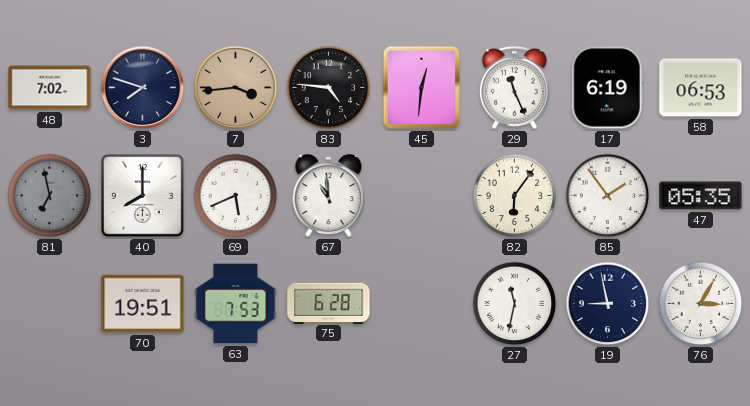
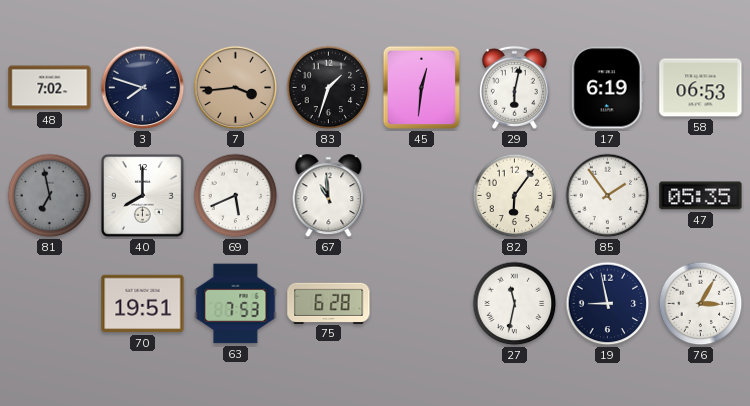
83: 4:46 -> 1:33 (329, 88)
29: 11:26 -> 6:02 (514, 87)
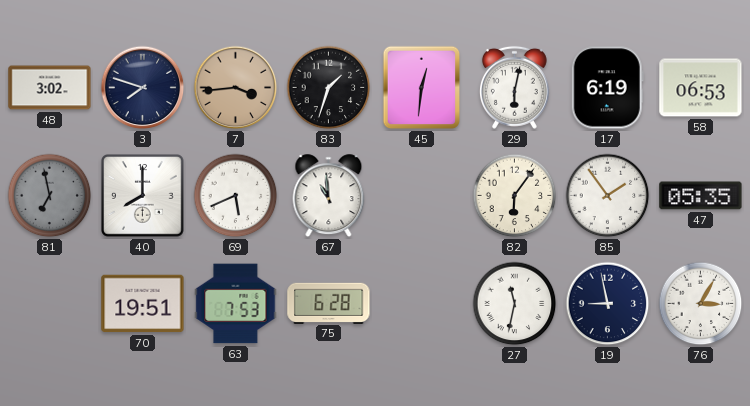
48: 7:02 -> 3:02 (50, 88)
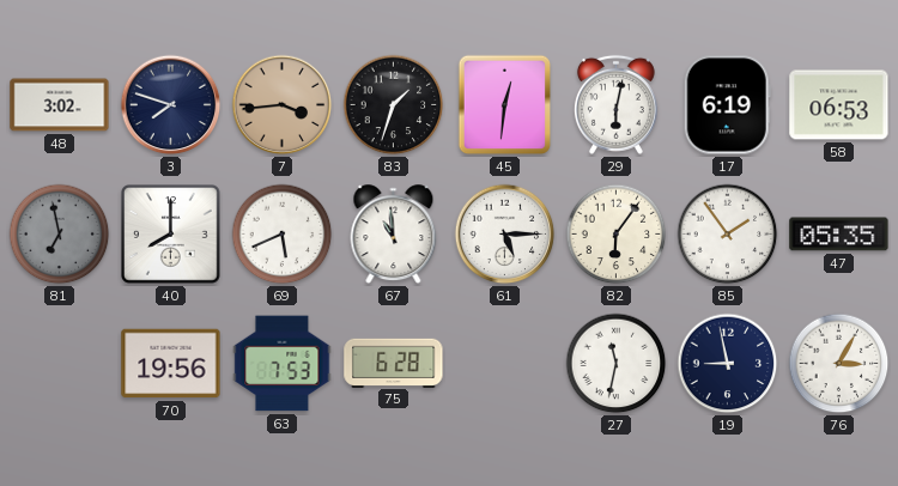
61: none -> 5:15 (505, 235)
70: 19:51 -> 19:56 (171, 364)
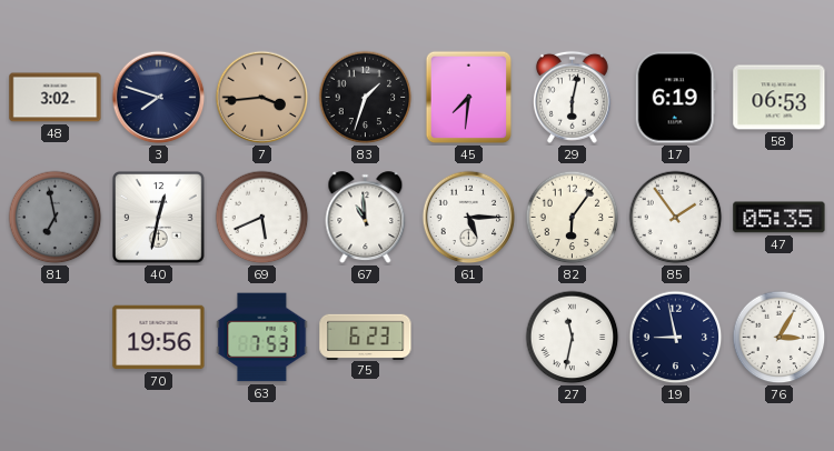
45: 12:31 -> 7:31 (469, 98)
40: 8:00 -> 12:32 (159, 218)
75: 6:28 -> 6:23 (366, 337)
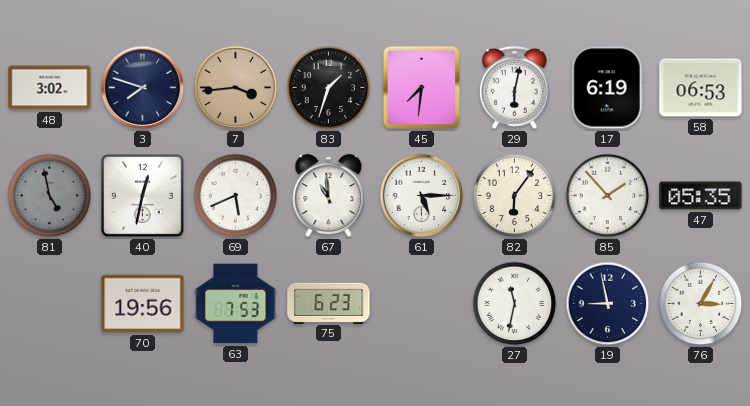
81: 6:58 -> 4:58 (50, 196)
85: 1:54 -> 1:53 (608, 196)
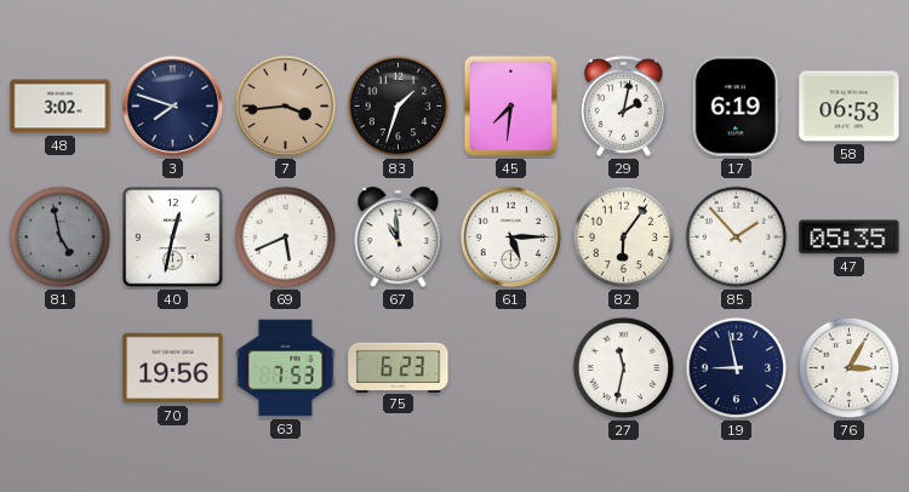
29: 6:02 -> 2:02 (623, 105)
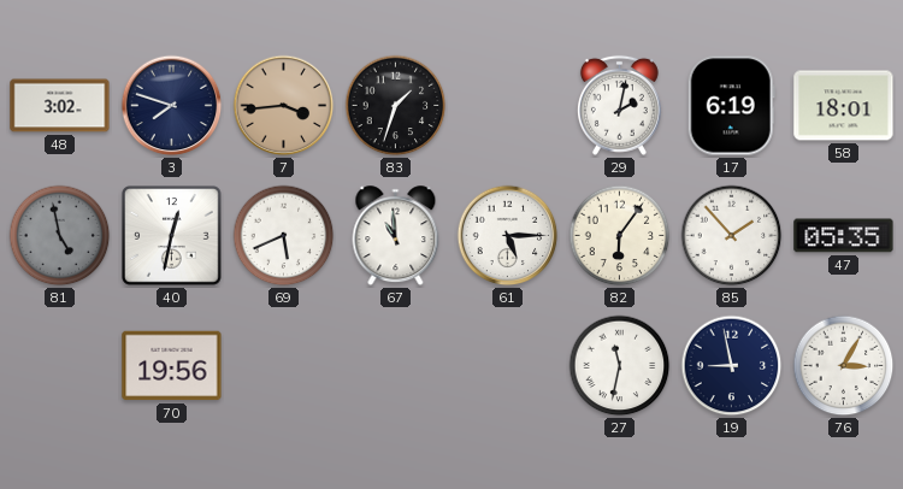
45: 7:31 -> none (511, 107)
58: 06:53 -> 18:01 (844, 106)
63: 7:53 -> none (286, 368)
75: 6:23 -> none (399, 367)
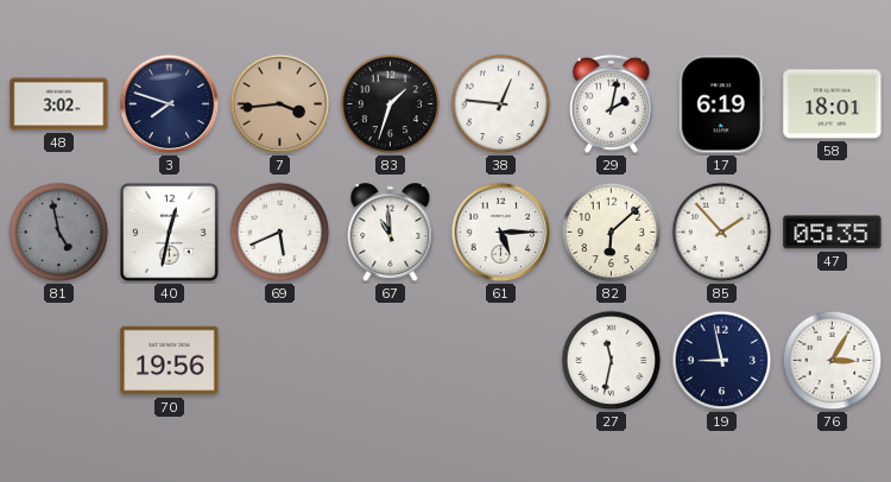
38: none -> 12:46 (501, 104)
82: 6:06 -> 6:08 (612, 233)
